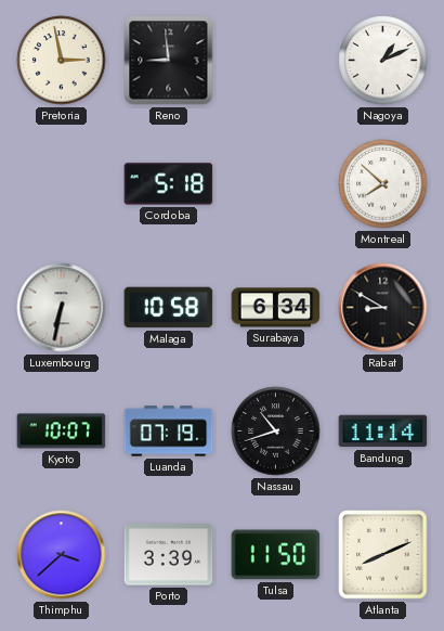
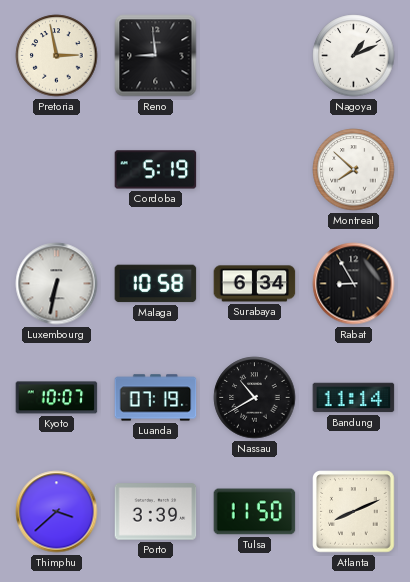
Cordoba: 5:18 -> 5:19 (156, 170)
Rabat: 8:50 -> 8:55 (354, 284)
Nassau: 10:42 -> 10:40 (255, 398)
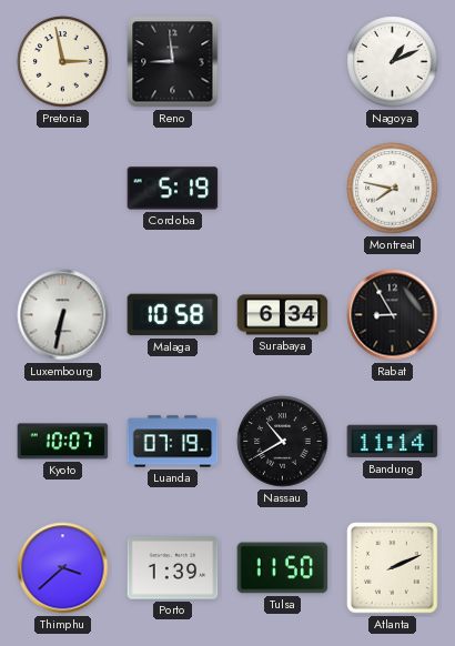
Montreal: 7:52 -> 7:47 (393, 189)
Porto: 3:39 -> 1:39 (173, 568)
Atlanta: 8:11 -> 2:11 (393, 568)
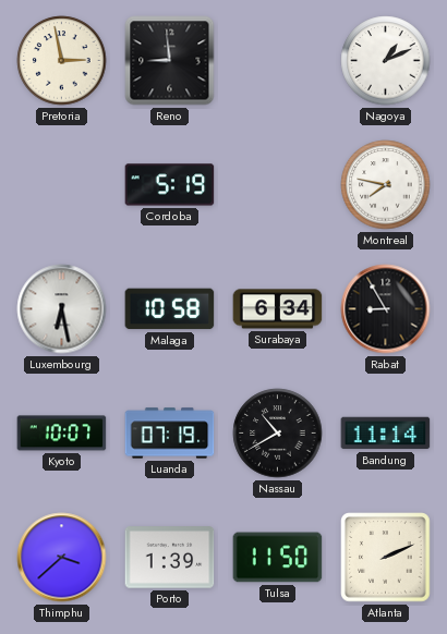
Luxembourg: 6:32 -> 6:28 (62, 309)
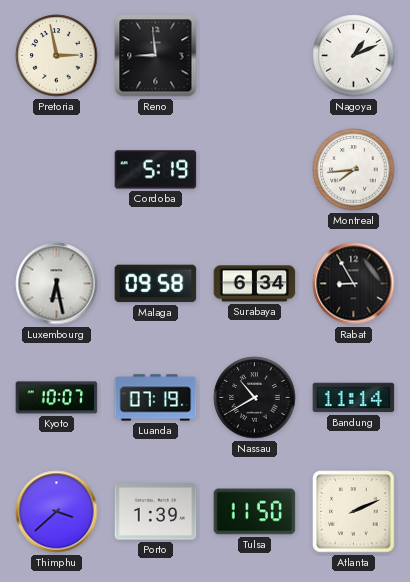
Montreal: 7:47 -> 7:44 (354, 170)
Malaga: 10:58 -> 09:58 (156, 284)
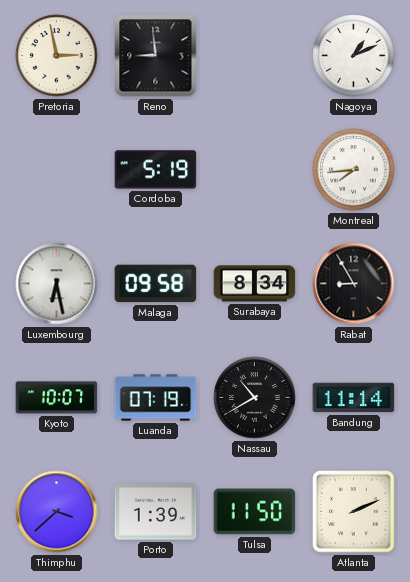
Surabaya: 6:34 -> 8:34 (255, 284)
